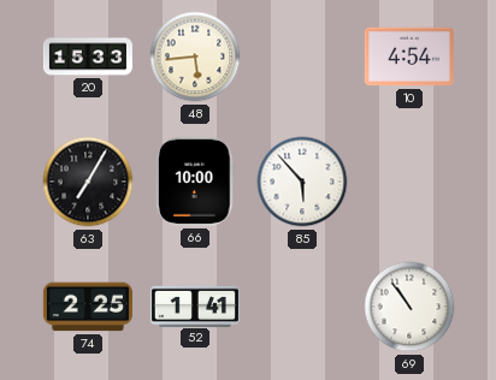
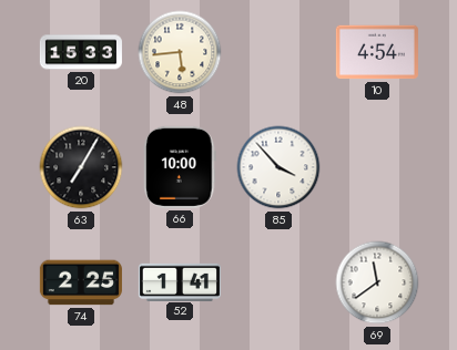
85: 5:53 -> 3:53 (278, 167)
69: 10:54 -> 11:39 (377, 282)
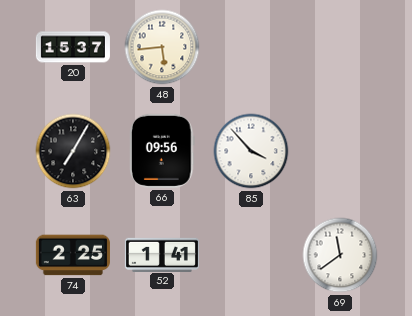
20: 15:33 -> 15:37 (73, 47)
10: 4:54 -> none (377, 52)
66: 10:00 -> 09:56 (163, 151)
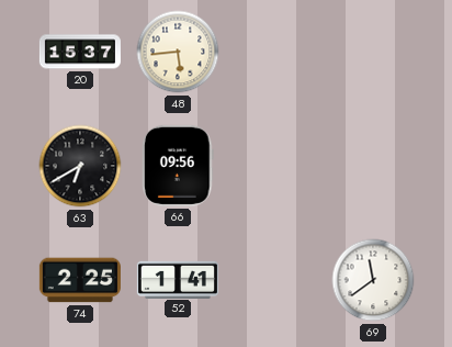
63: 7:05 -> 6:40 (80, 166)
85: 3:53 -> none (251, 151)
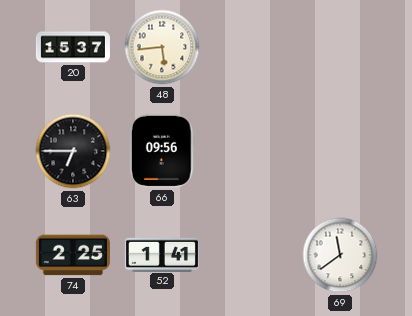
63: 6:40 -> 6:45 (73, 151)
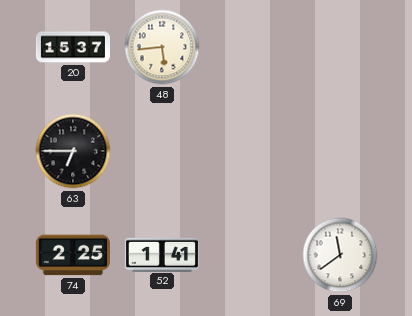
66: 09:56 -> none (163, 151)
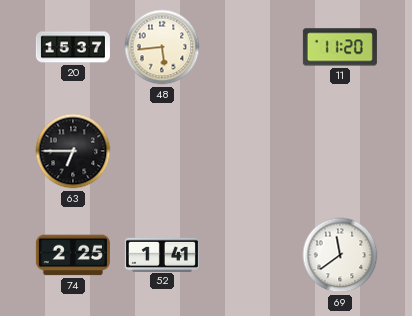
11: none -> 11:20 (340, 47)
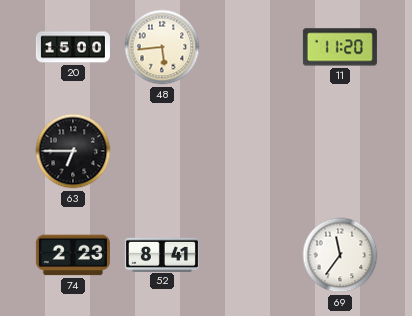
20: 15:37 -> 15:00 (73, 47)
74: 2:25 -> 2:23 (73, 255)
52: 1:41 -> 8:41 (162, 254)
69: 11:39 -> 11:36 (340, 255)
